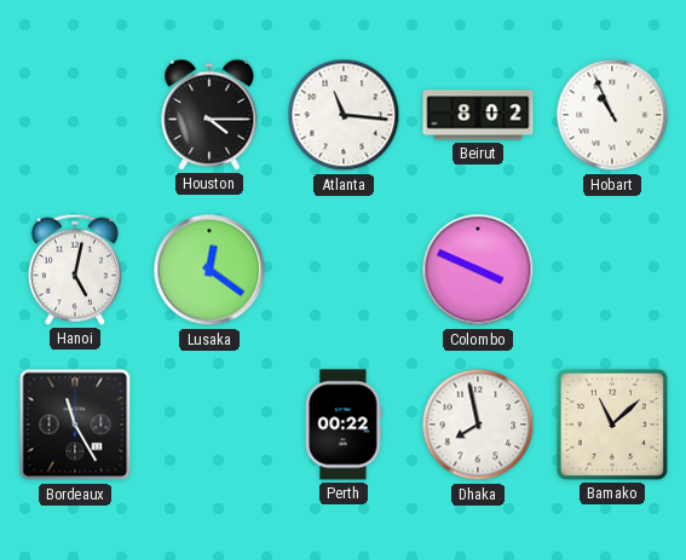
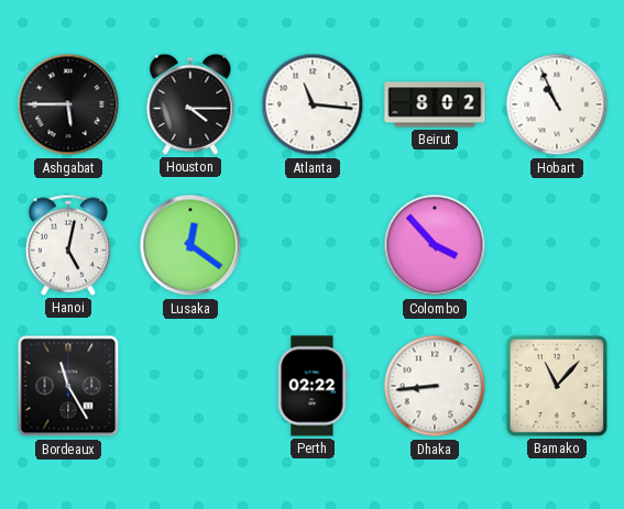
Ashgabat: none -> 5:45 (68, 104)
Colombo: 3:49 -> 3:53 (435, 245)
Perth: 00:22 -> 02:22 (313, 386)
Dhaka: 7:58 -> 8:44 (435, 386)
Bamako: 11:08 -> 11:07 (557, 386)
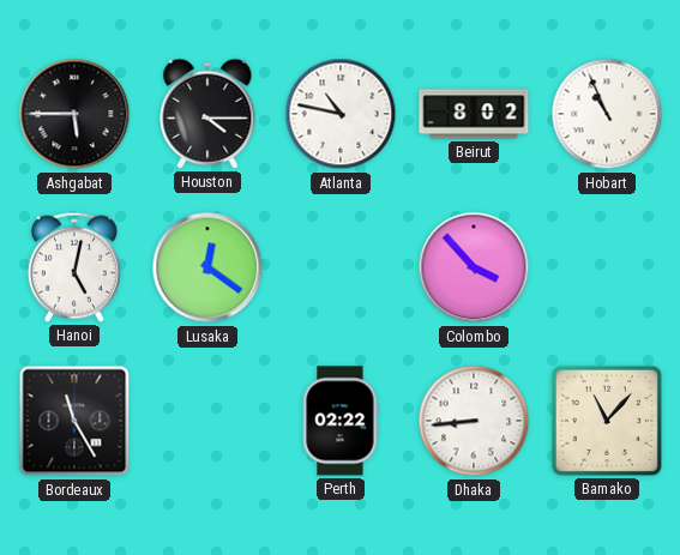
Atlanta: 11:16 -> 10:47 (341, 114)
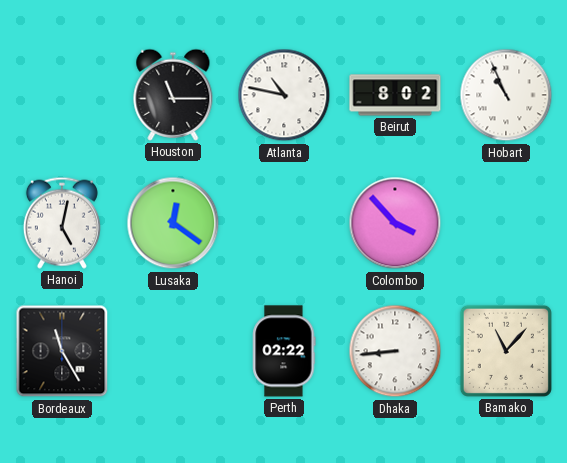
Ashgabat: 5:45 -> none (74, 114)
Houston: 4:15 -> 11:15 (173, 95)
